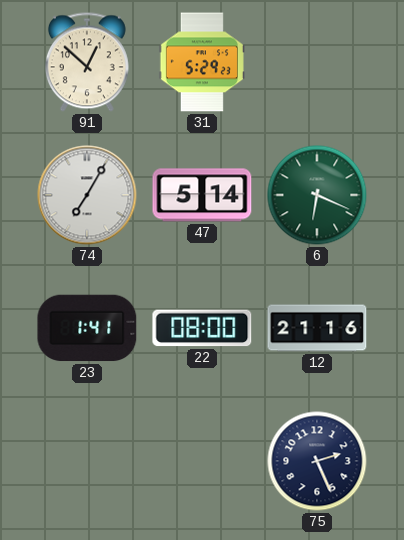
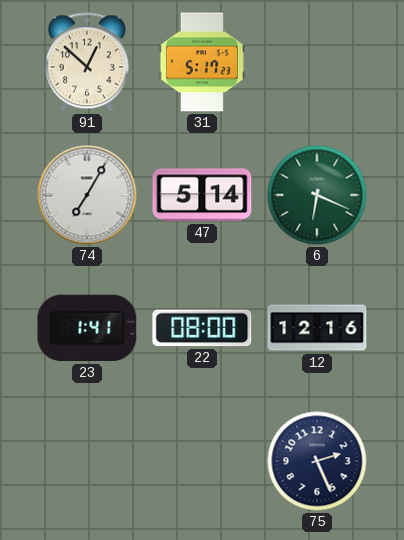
31: 5:29 -> 5:17 (202, 62)
12: 21:16 -> 12:16 (317, 328)
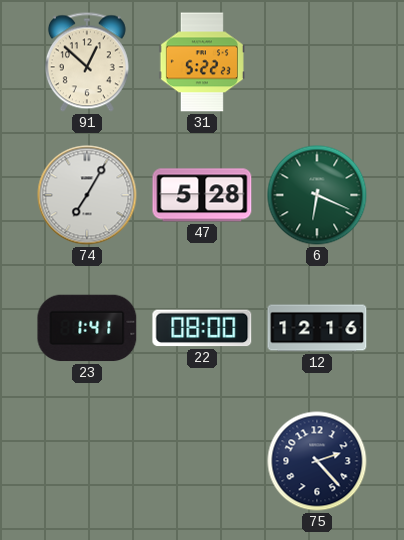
31: 5:17 -> 5:22 (202, 62)
47: 5:14 -> 5:28 (202, 195)
75: 2:26 -> 2:23 (317, 461)
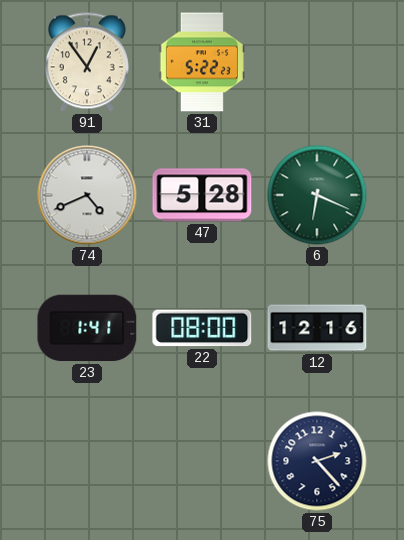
91: 12:52 -> 12:54 (87, 62)
74: 7:05 -> 4:41 (87, 195)
